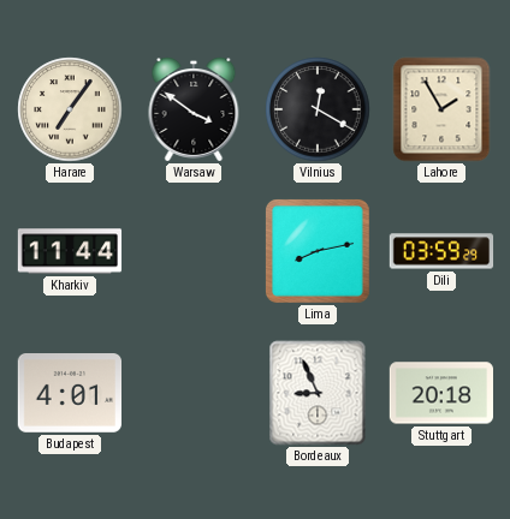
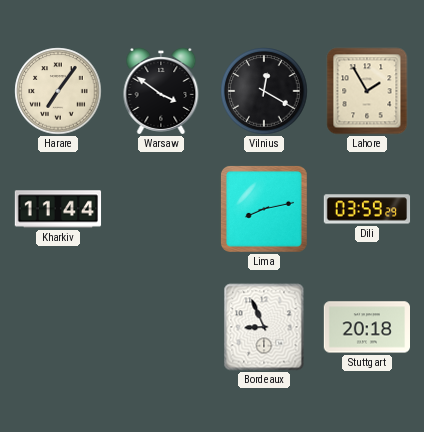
Budapest: 4:01 -> none (69, 394)
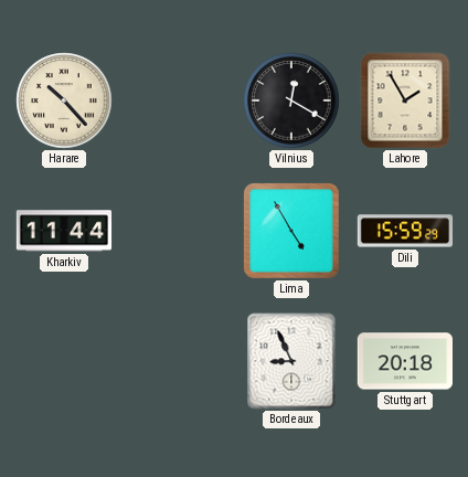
Harare: 7:06 -> 10:23 (64, 100)
Warsaw: 3:51 -> none (161, 92)
Lima: 8:13 -> 4:55 (291, 231)
Dili: 03:59 -> 15:59 (405, 231)
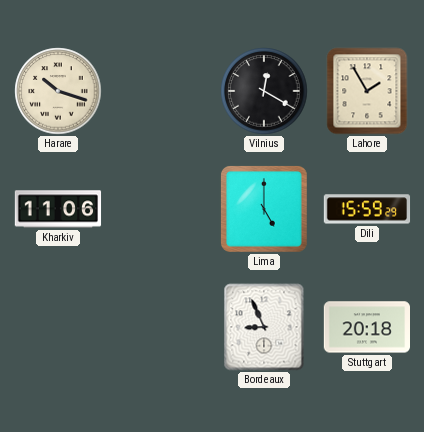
Harare: 10:23 -> 10:18 (58, 91)
Kharkiv: 11:44 -> 11:06 (58, 209)
Lima: 4:55 -> 5:00 (264, 209)
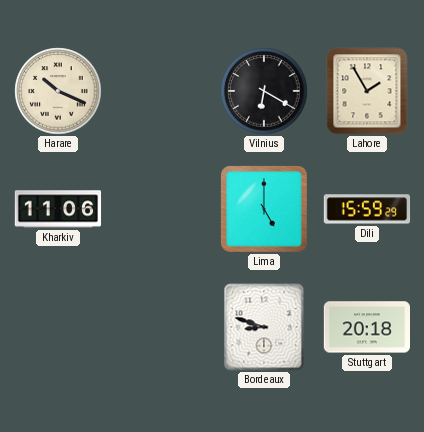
Harare: 10:18 -> 10:19 (58, 91)
Vilnius: 12:20 -> 6:20 (264, 91)
Bordeaux: 8:56 -> 8:48 (264, 327)
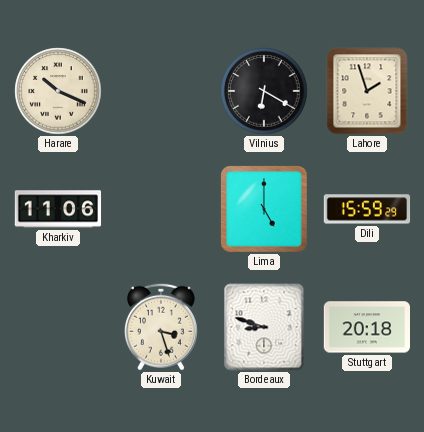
Lahore: 1:55 -> 1:57 (367, 91)
Kuwait: none -> 3:27 (161, 327)
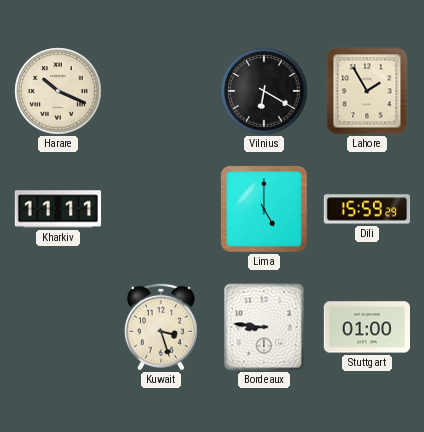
Lahore: 1:57 -> 1:55 (367, 91)
Kharkiv: 11:06 -> 11:11 (58, 209)
Bordeaux: 8:48 -> 8:46 (264, 327)
Stuttgart: 20:18 -> 01:00 (366, 327)
